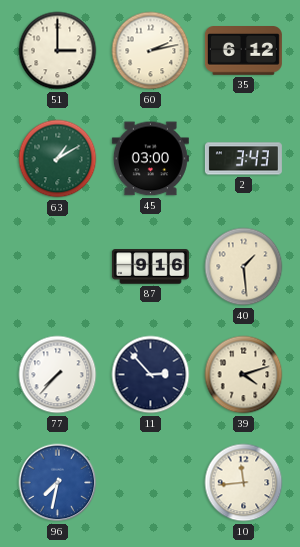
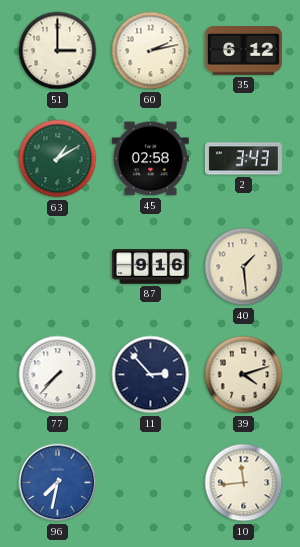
45: 03:00 -> 02:58 (150, 159)
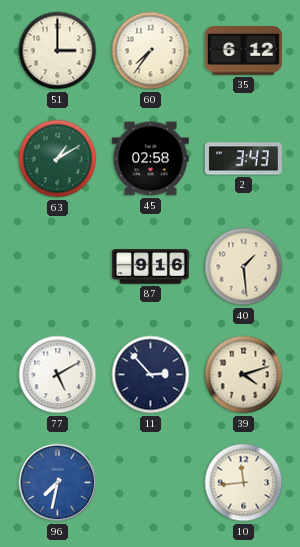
60: 2:13 -> 7:36 (151, 51)
77: 7:37 -> 5:10 (58, 375)
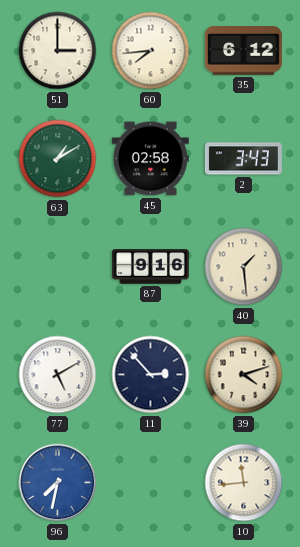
60: 7:36 -> 7:44 (151, 51)
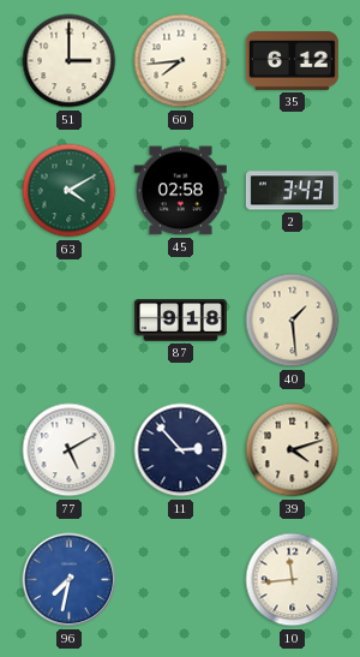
63: 1:10 -> 4:10 (70, 191)
87: 9:16 -> 9:18 (180, 321)
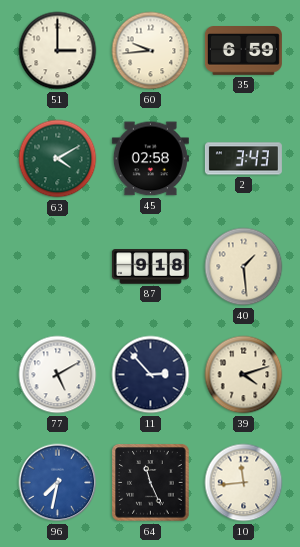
60: 7:44 -> 9:44 (151, 51)
35: 6:12 -> 6:59 (243, 51)
64: none -> 11:26 (151, 483)
